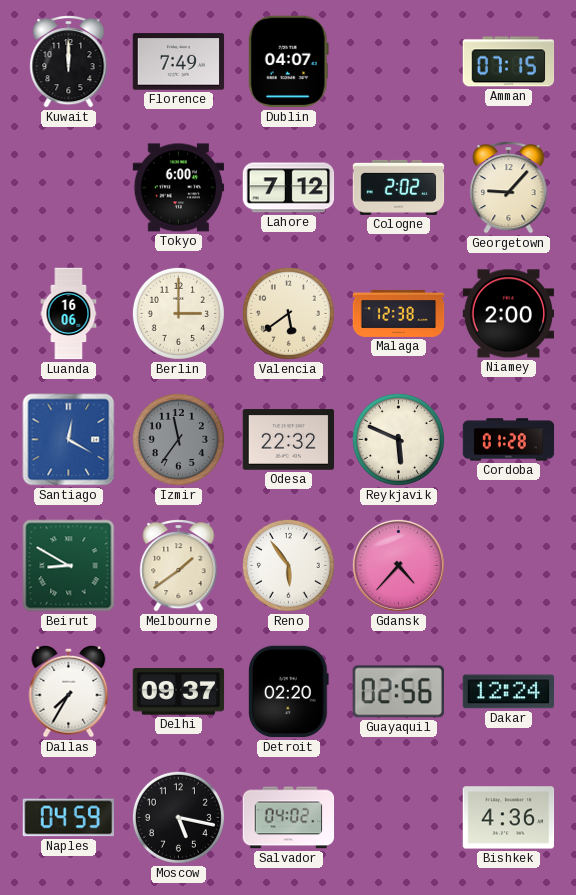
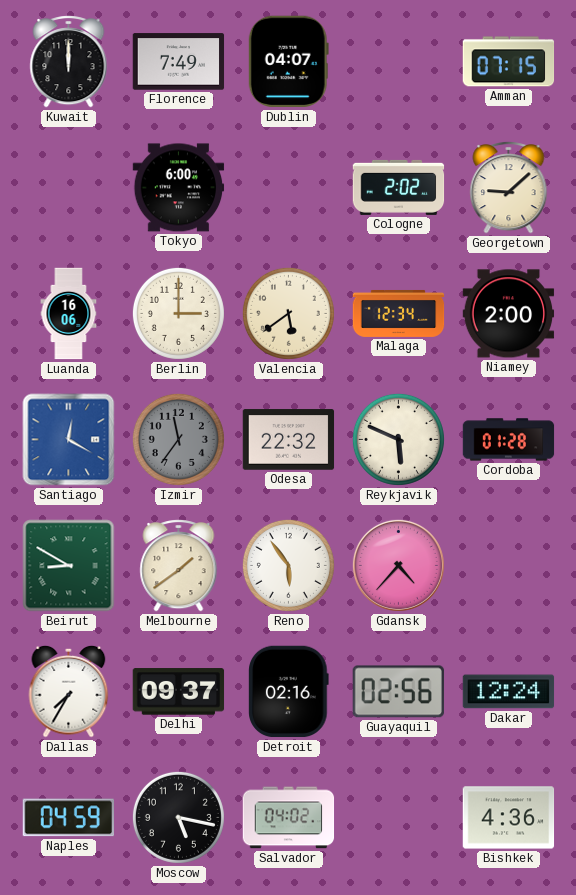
Lahore: 7:12 -> none (289, 188)
Georgetown: 9:07 -> 9:08 (509, 188)
Malaga: 12:38 -> 12:34 (399, 313)
Detroit: 02:20 -> 02:16 (289, 692)
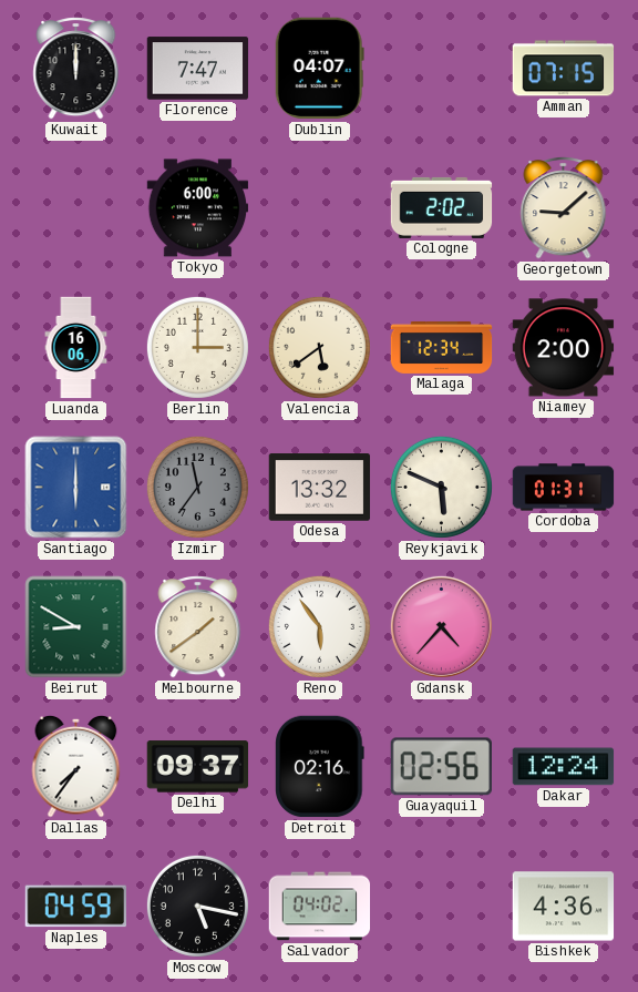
Florence: 7:49 -> 7:47 (198, 69)
Santiago: 12:20 -> 6:00 (76, 488)
Odesa: 22:32 -> 13:32 (320, 488)
Cordoba: 01:28 -> 01:31 (564, 488)
Dallas: 7:35 -> 7:36 (76, 766)
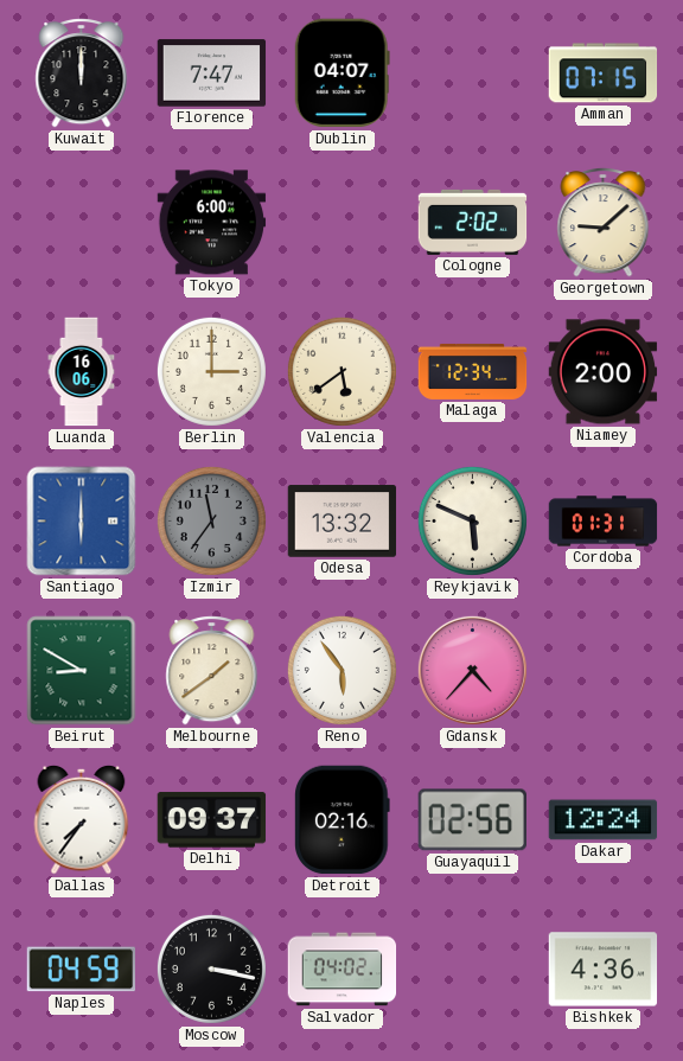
Moscow: 5:17 -> 3:17 (211, 969)
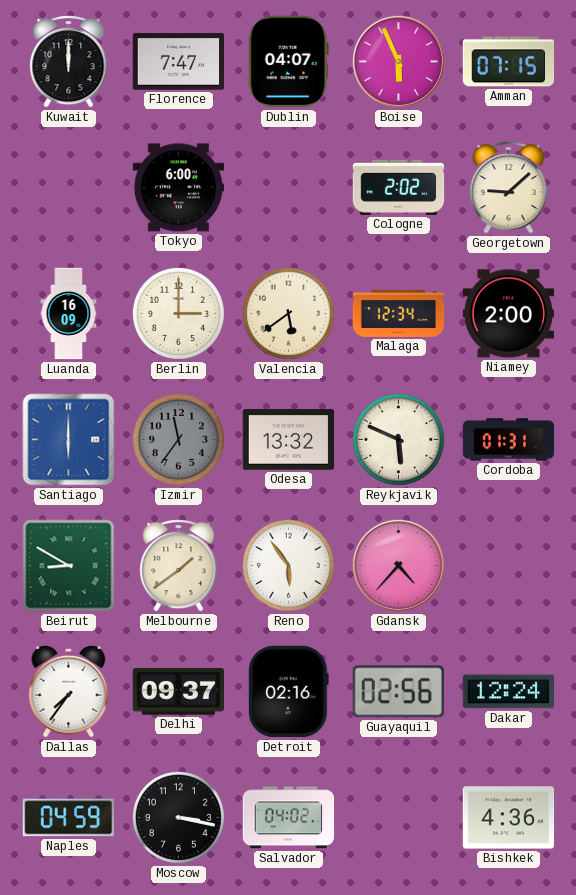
Boise: none -> 5:56 (398, 61)
Luanda: 16:06 -> 16:09 (69, 314)
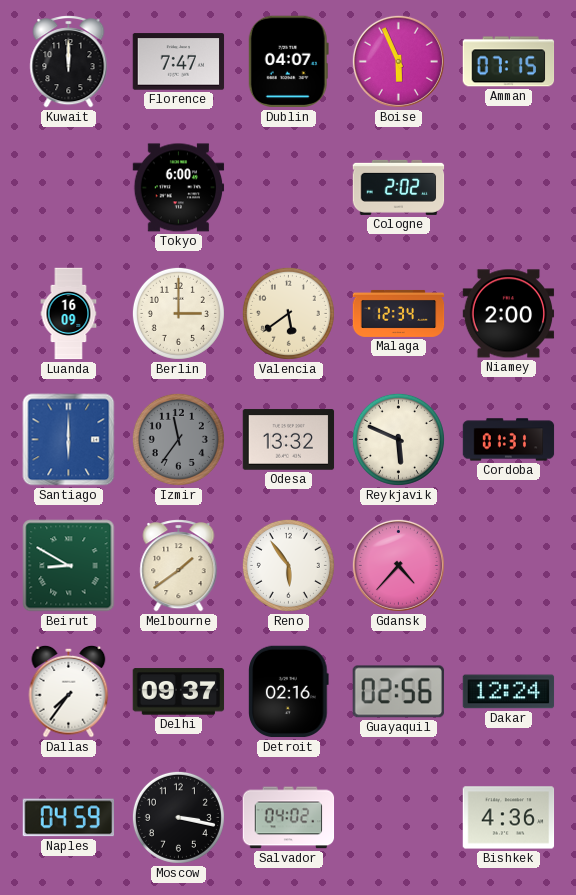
Georgetown: 9:08 -> none (509, 188)
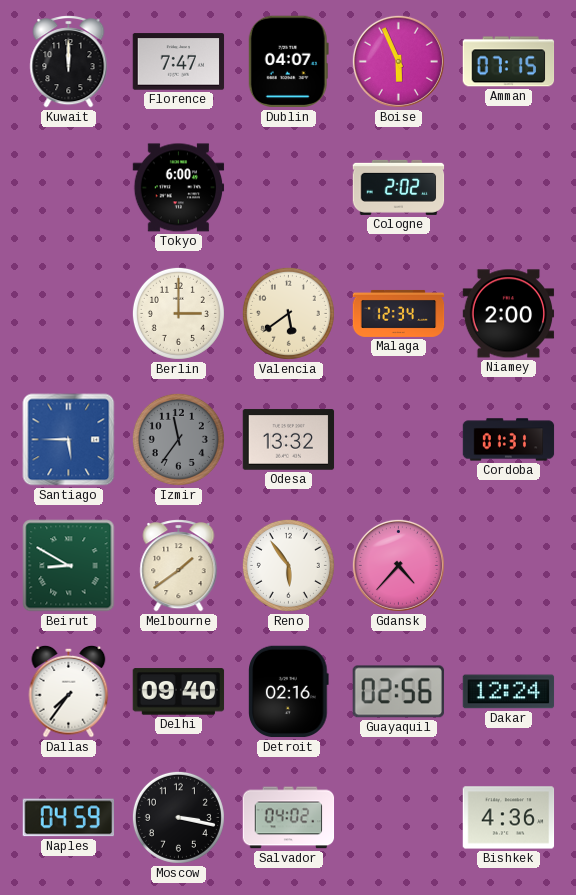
Luanda: 16:09 -> none (69, 314)
Santiago: 6:00 -> 5:45 (69, 440)
Reykjavik: 5:49 -> none (398, 439)
Delhi: 09:37 -> 09:40 (179, 692)
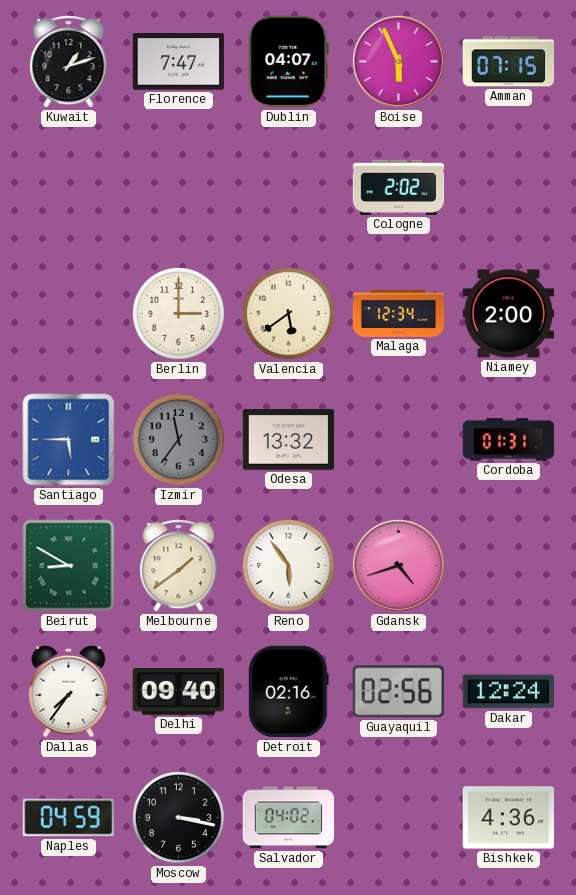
Kuwait: 12:00 -> 1:12 (69, 62)
Tokyo: 6:00 -> none (179, 188)
Gdansk: 4:37 -> 4:42 (398, 565)
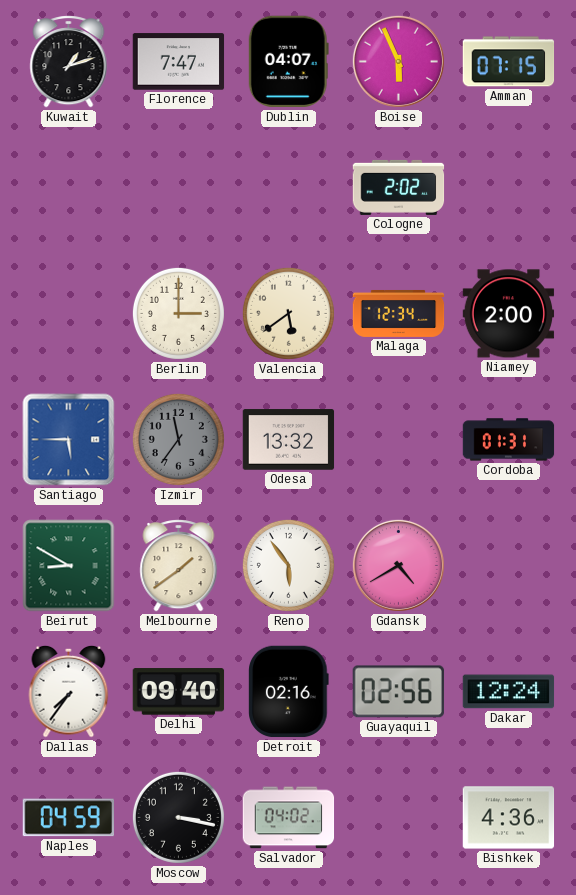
Gdansk: 4:42 -> 4:40 (398, 565)
